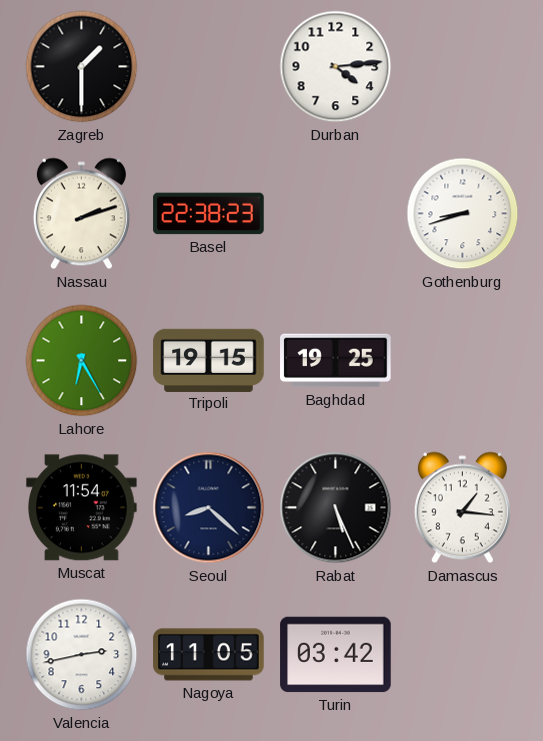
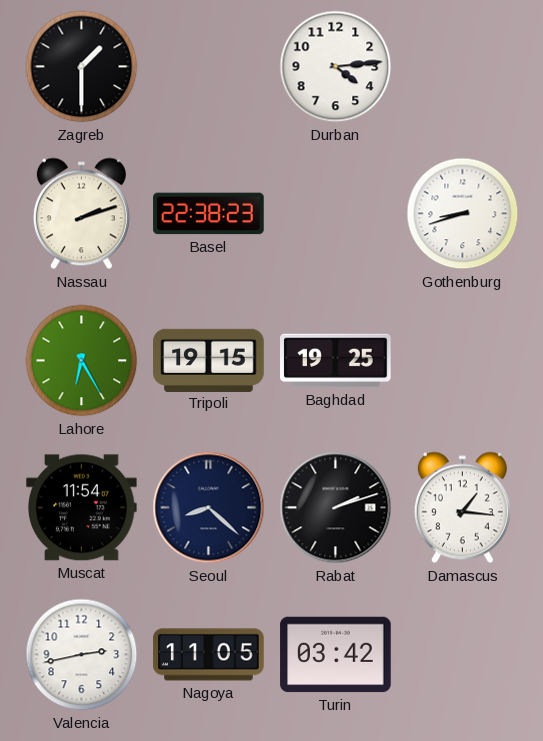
Rabat: 5:26 -> 2:12 (336, 508)
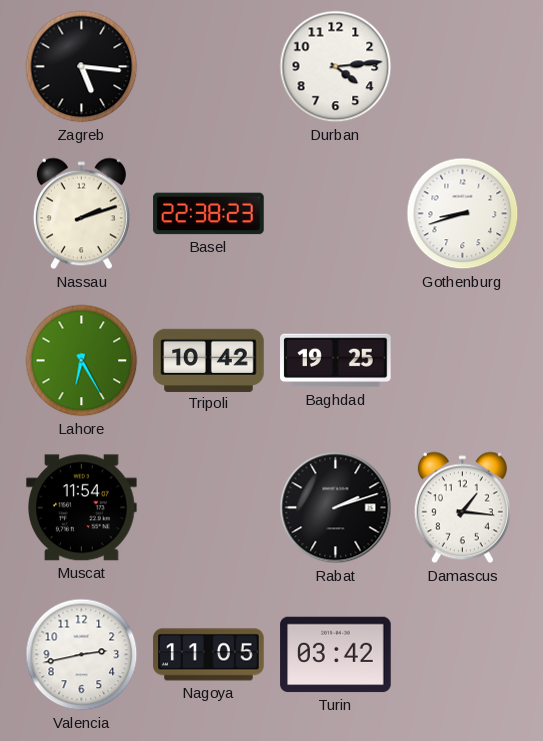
Zagreb: 1:30 -> 5:16 (82, 67)
Tripoli: 19:15 -> 10:42 (209, 360)
Seoul: 8:22 -> none (209, 508)
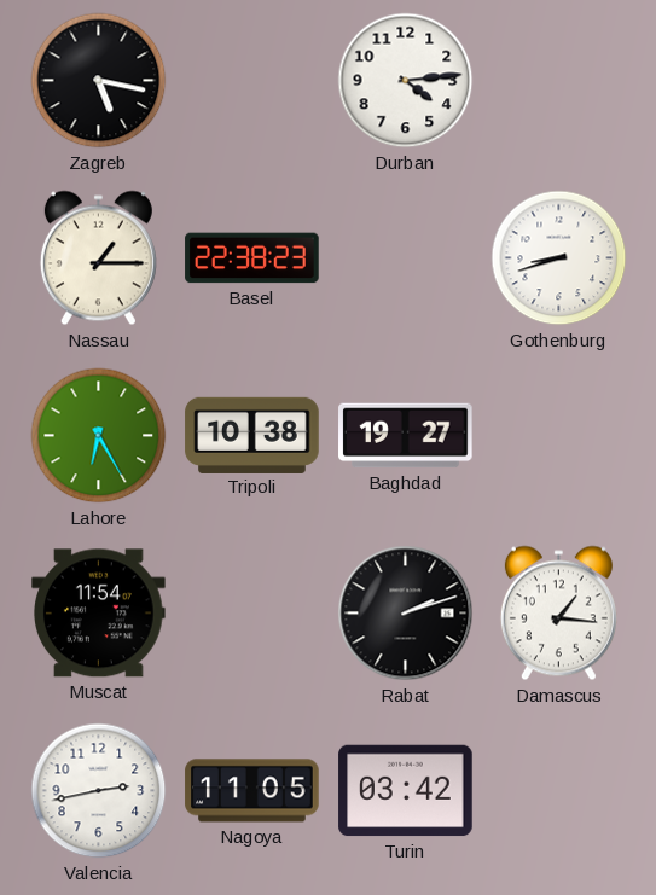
Zagreb: 5:16 -> 5:17 (99, 81)
Nassau: 2:12 -> 1:15 (98, 258)
Tripoli: 10:42 -> 10:38 (252, 435)
Baghdad: 19:25 -> 19:27 (406, 436)
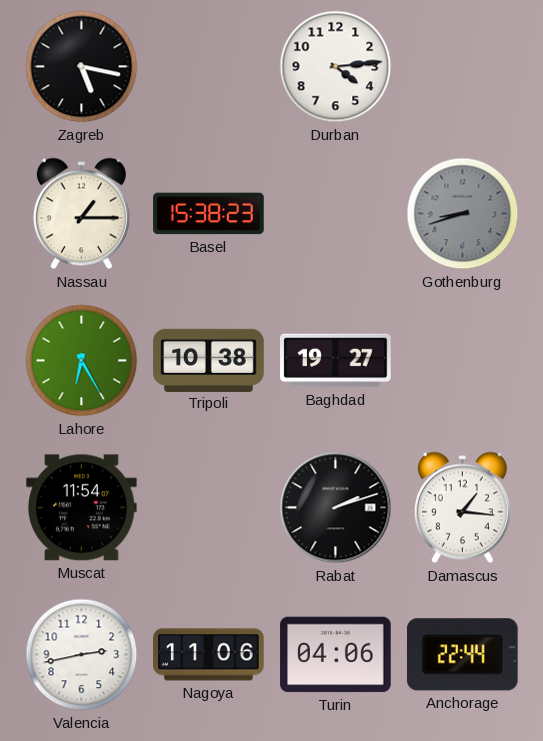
Basel: 22:38 -> 15:38 (209, 214)
Gothenburg dial: white -> grey (463, 214)
Nagoya: 11:05 -> 11:06 (209, 655)
Turin: 03:42 -> 04:06 (336, 655)
Anchorage: none -> 22:44 (462, 655)
